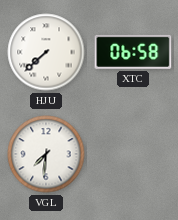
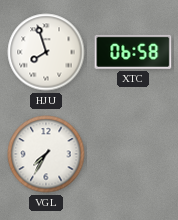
HJU: 7:38 -> 7:57 (46, 52)
VGL: 7:31 -> 7:35 (46, 154)
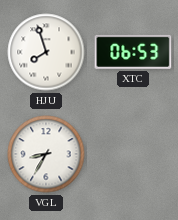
XTC: 06:58 -> 06:53 (133, 52)
VGL: 7:35 -> 8:35 (46, 154)
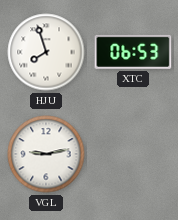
VGL: 8:35 -> 9:13 (46, 154)
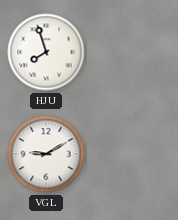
XTC: 06:53 -> none (133, 52)
VGL: 9:13 -> 9:10 (46, 154)
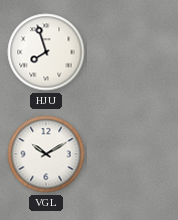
VGL: 9:10 -> 10:10 (46, 154)
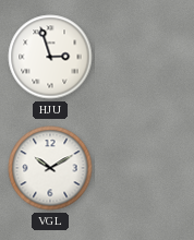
HJU: 7:57 -> 2:57 (50, 57)
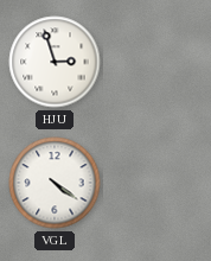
VGL: 10:10 -> 4:21 (55, 183)
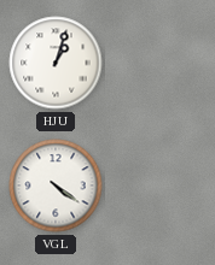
HJU: 2:57 -> 1:03 (56, 63)
